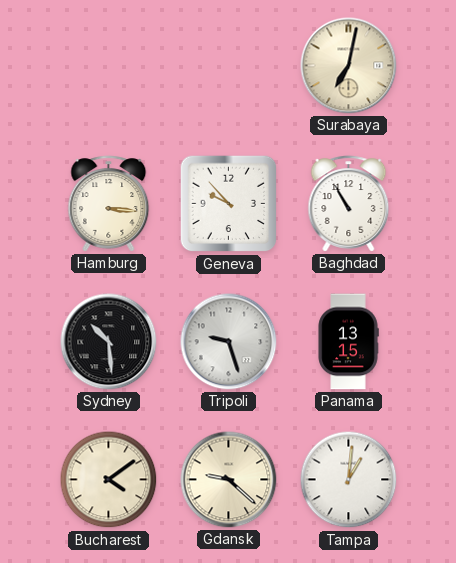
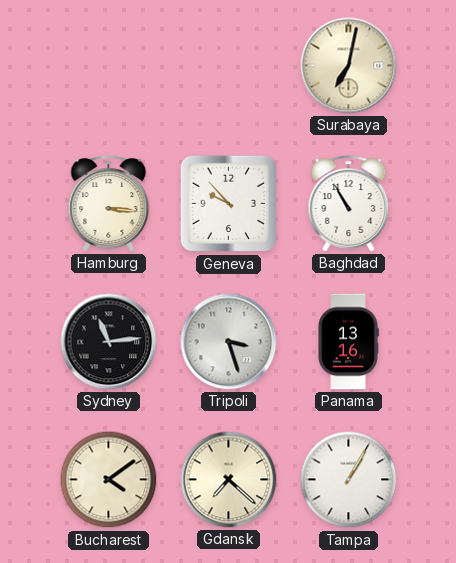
Sydney: 10:29 -> 11:14 (109, 342)
Tripoli: 9:27 -> 3:27 (229, 342)
Panama: 13:15 -> 13:16 (348, 342)
Gdansk: 9:22 -> 7:22 (229, 480)
Tampa: 1:01 -> 1:05 (349, 480)
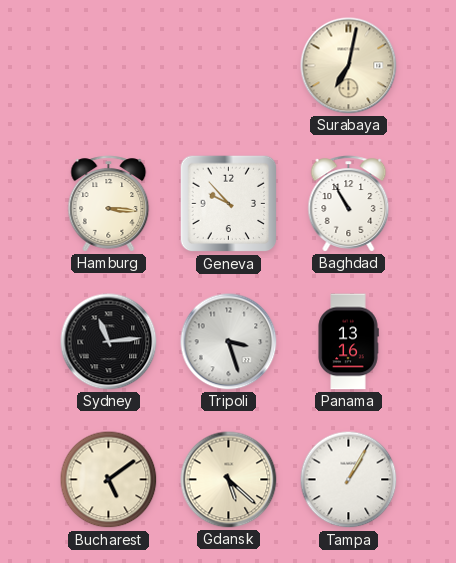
Bucharest: 4:09 -> 5:09 (109, 480)
Gdansk: 7:22 -> 5:22 (229, 480)
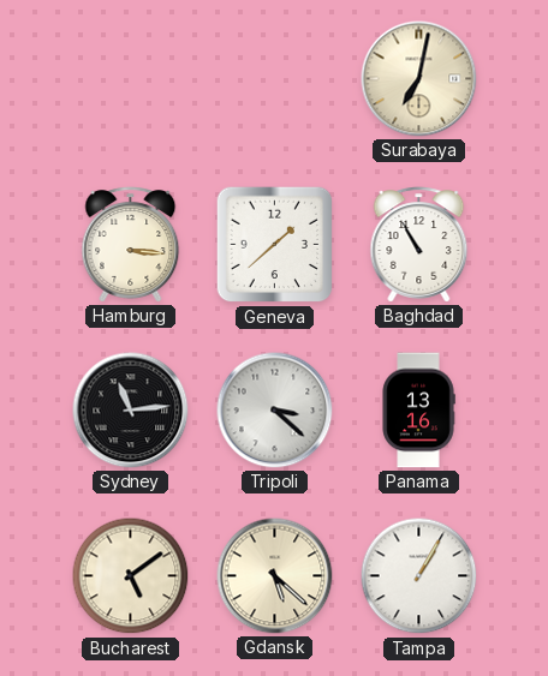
Geneva: 9:53 -> 1:38 (275, 245)
Tripoli: 3:27 -> 3:22 (275, 411)
